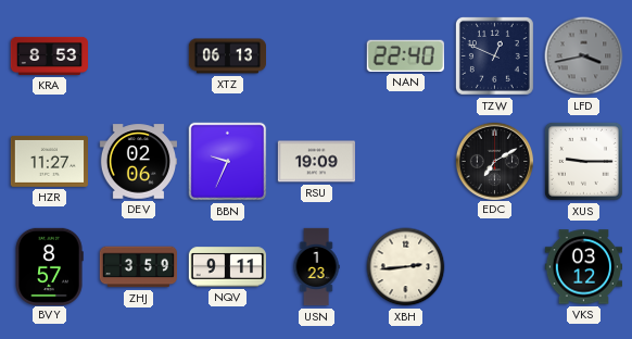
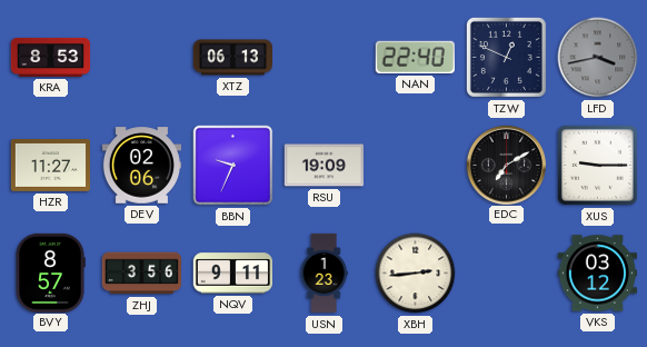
ZHJ: 3:59 -> 3:56 (141, 274)
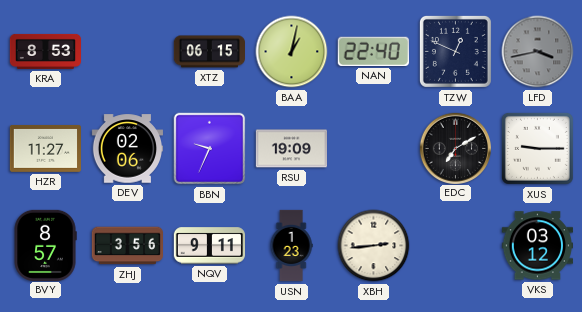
XTZ: 06:13 -> 06:15 (209, 52)
BAA: none -> 1:02 (292, 52)
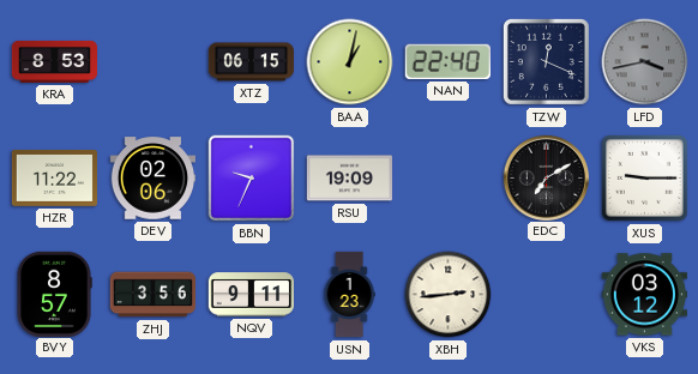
TZW: 12:49 -> 12:19 (546, 61)
HZR: 11:27 -> 11:22 (54, 177)
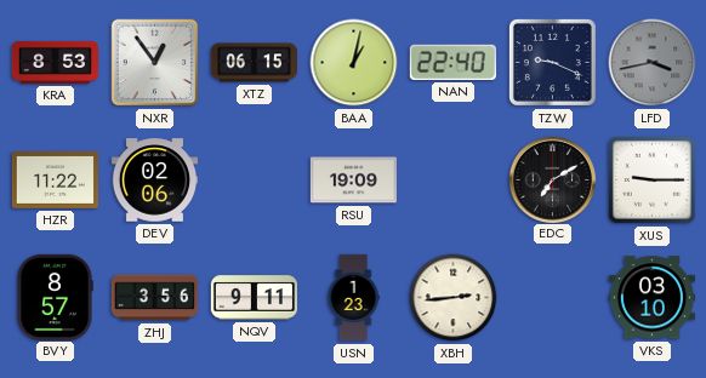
NXR: none -> 12:54 (155, 63)
TZW: 12:19 -> 9:19 (552, 62)
BBN: 9:34 -> none (252, 179)
VKS: 03:12 -> 03:10 (651, 298)
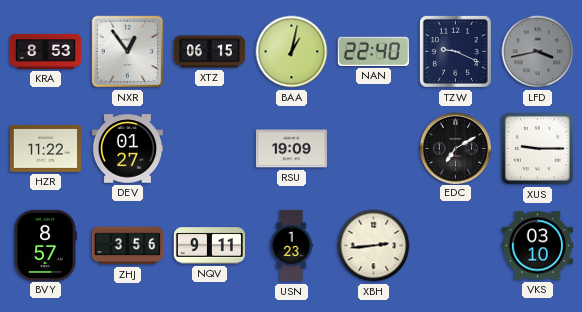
DEV: 02:06 -> 01:27 (127, 149)
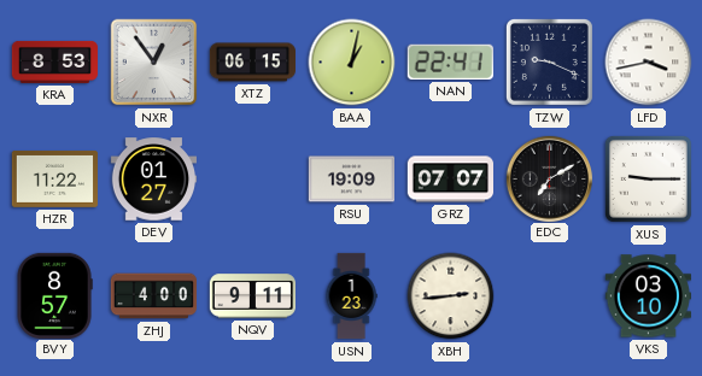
NAN: 22:40 -> 22:41 (450, 61)
LFD dial: grey -> white (649, 63)
GRZ: none -> 07:07 (450, 180)
ZHJ: 3:56 -> 4:00 (153, 296)
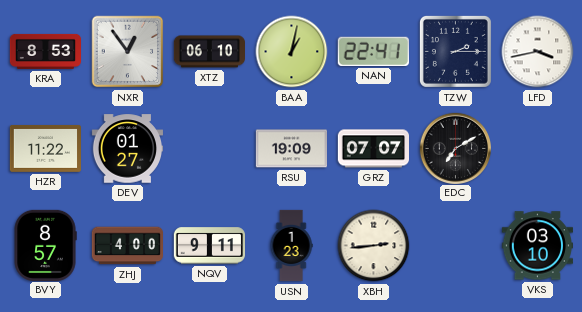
XTZ: 06:15 -> 06:10 (209, 52)
TZW: 9:19 -> 2:15 (455, 51)
XUS: 9:15 -> none (648, 178)
